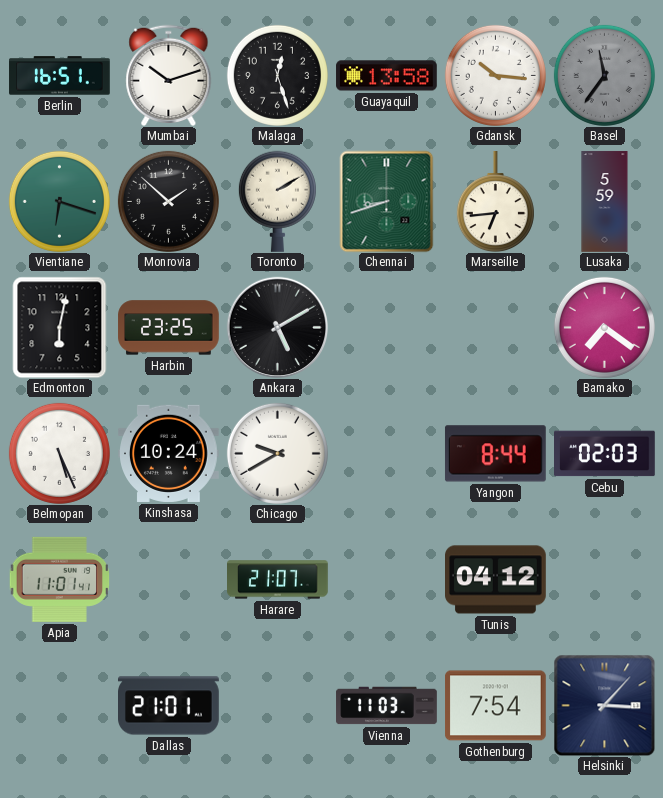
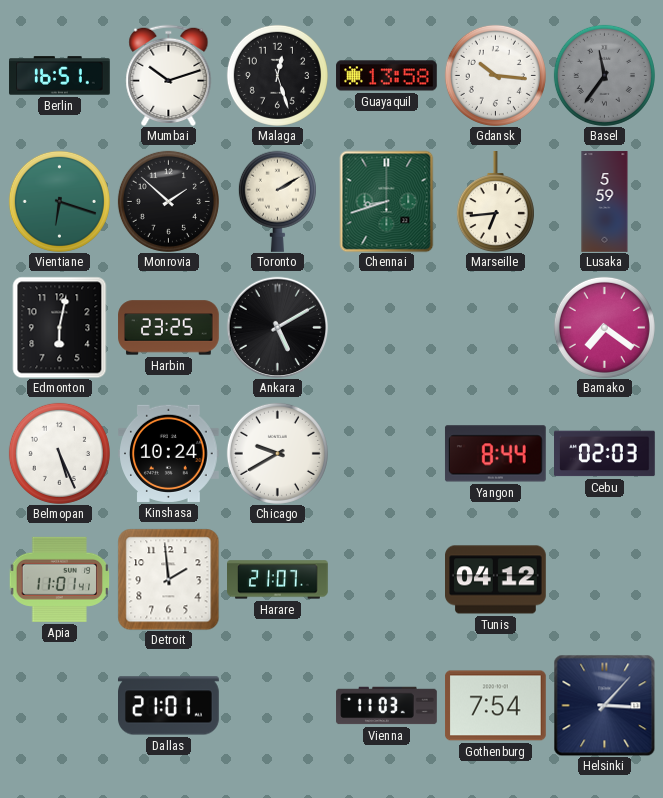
Detroit: none -> 1:59 (168, 579)
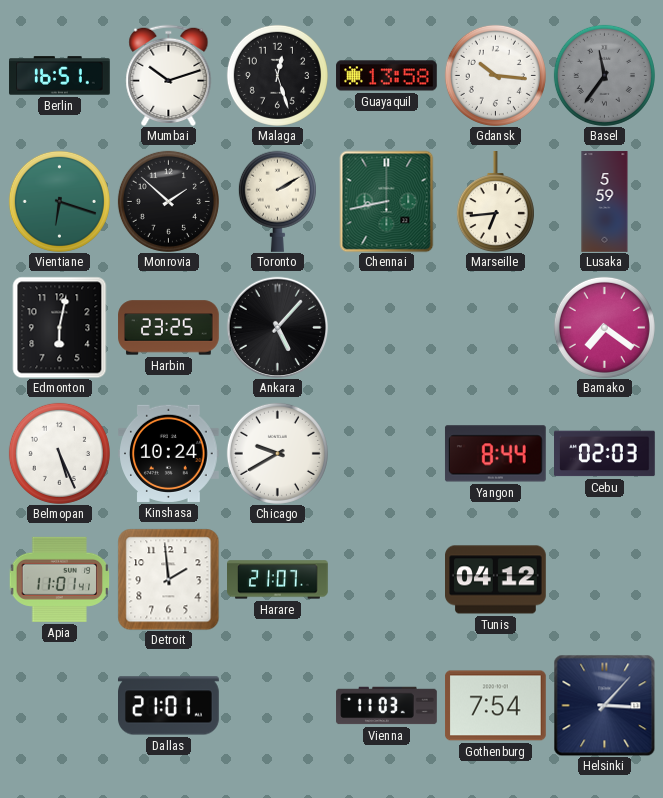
Chennai: 8:42 -> 8:43 (387, 201)
Ankara: 5:10 -> 5:07 (277, 327)
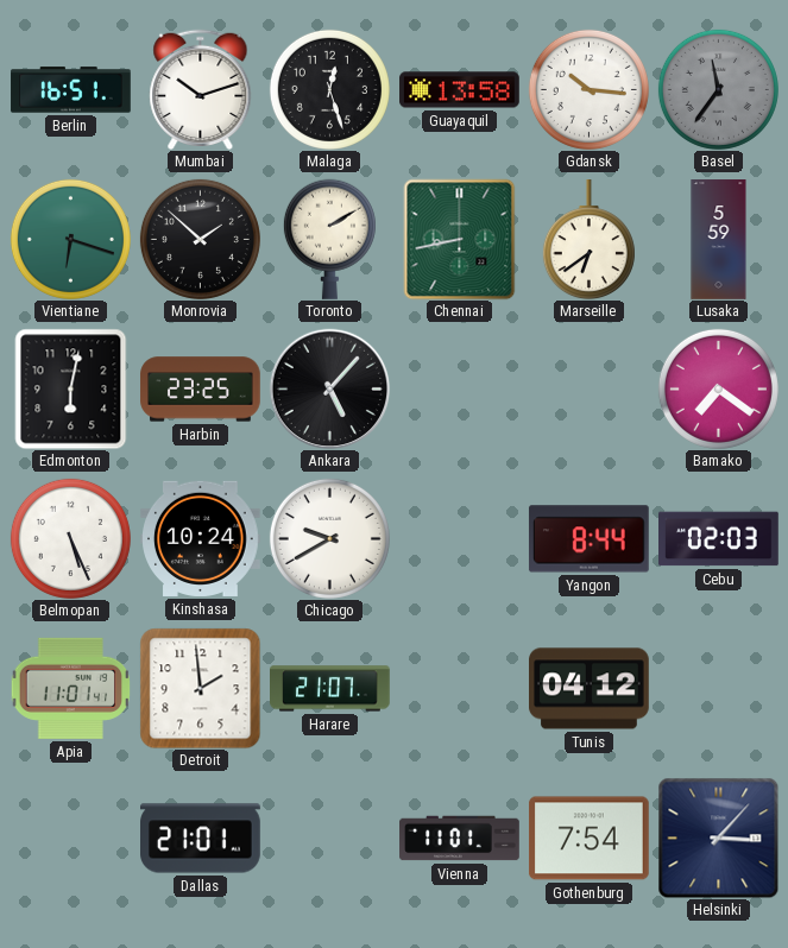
Marseille: 6:44 -> 6:39 (588, 240)
Vienna: 11:03 -> 11:01 (460, 839)
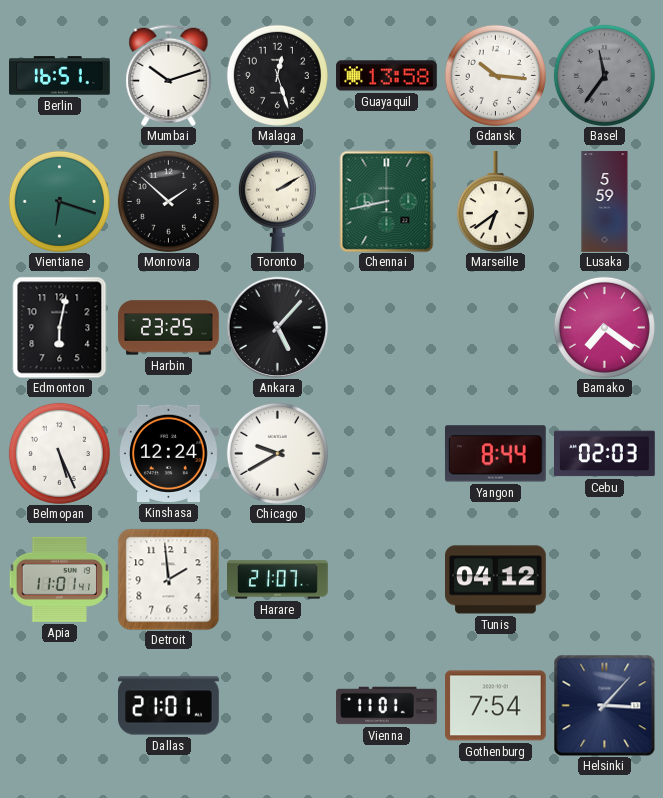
Kinshasa: 10:24 -> 12:24 (169, 453)
